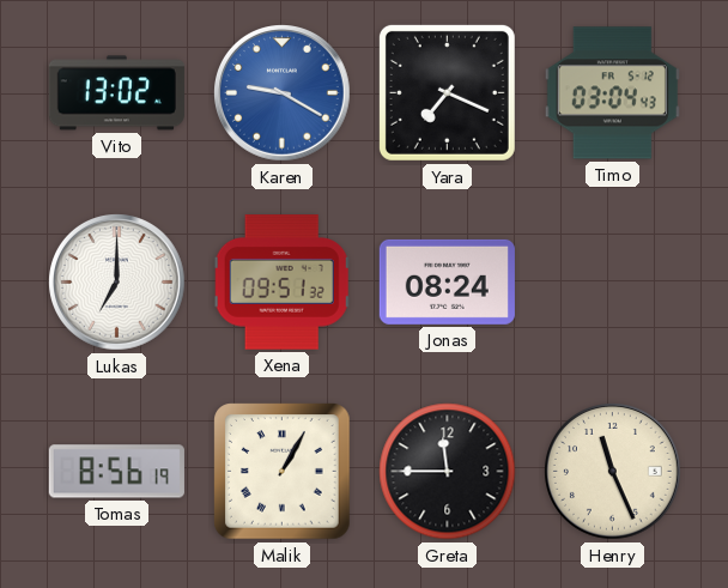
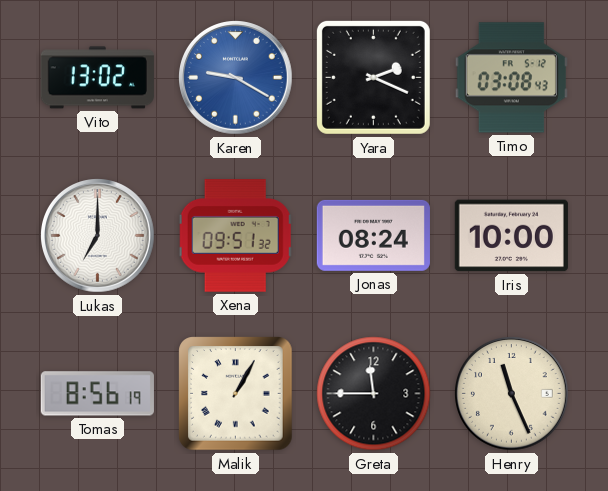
Yara: 7:19 -> 2:19 (373, 77)
Timo: 03:04 -> 03:08 (511, 78)
Iris: none -> 10:00 (511, 236)
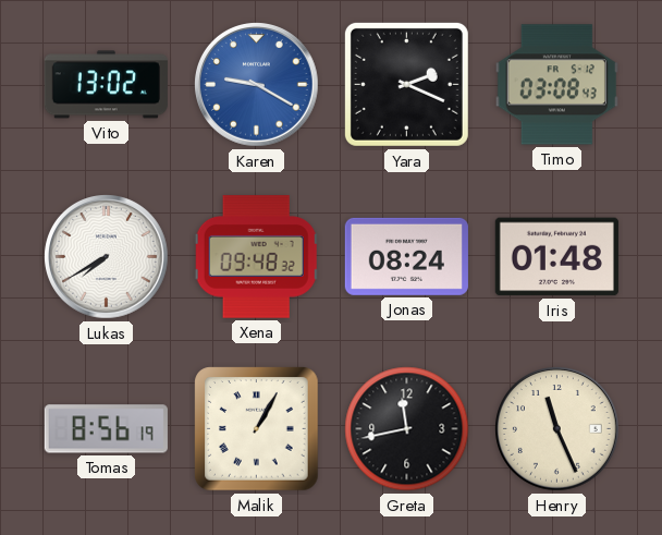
Lukas: 7:00 -> 7:40 (107, 257)
Xena: 09:51 -> 09:48 (257, 257)
Iris: 10:00 -> 01:48 (556, 257)
Greta: 11:45 -> 11:43 (407, 429)
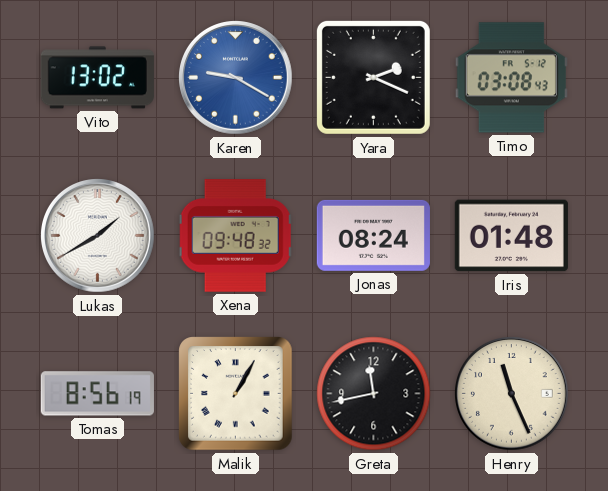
Lukas: 7:40 -> 1:40 (98, 236)
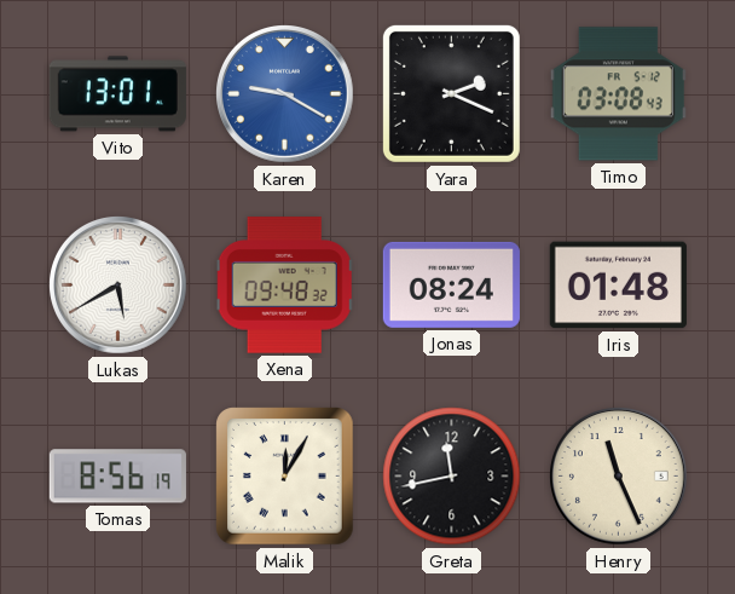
Vito: 13:02 -> 13:01 (117, 94)
Lukas: 1:40 -> 5:40 (118, 286)
Malik: 1:05 -> 12:05 (285, 477)
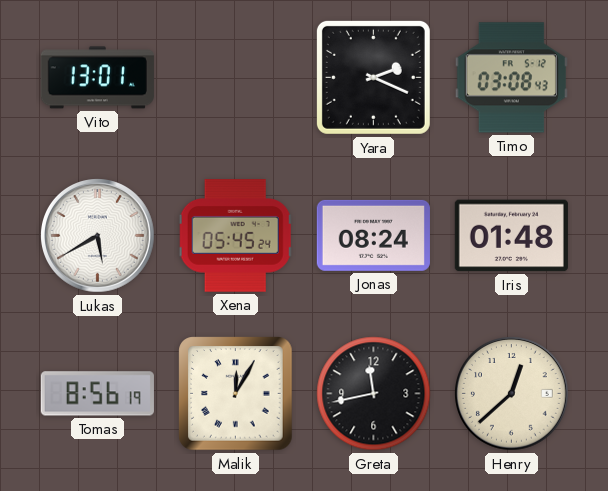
Karen: 9:20 -> none (285, 94)
Xena: 09:48 -> 05:45 (236, 236)
Henry: 11:26 -> 12:38 (512, 394)
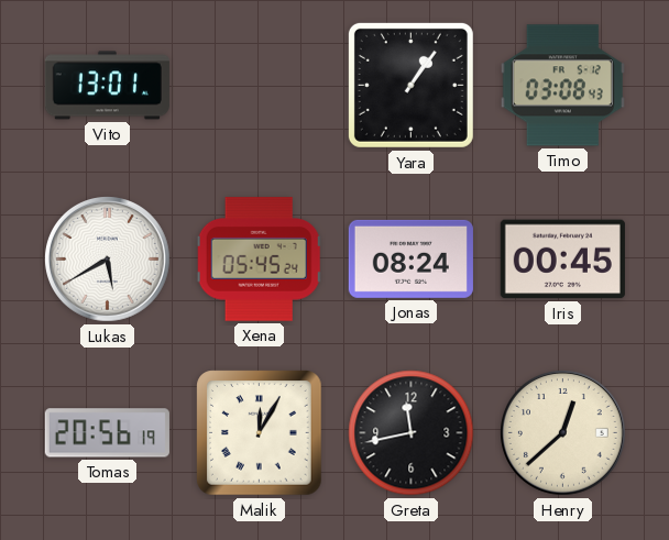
Yara: 2:19 -> 1:06 (410, 85)
Iris: 01:48 -> 00:45 (562, 260)
Tomas: 8:56 -> 20:56 (107, 433)
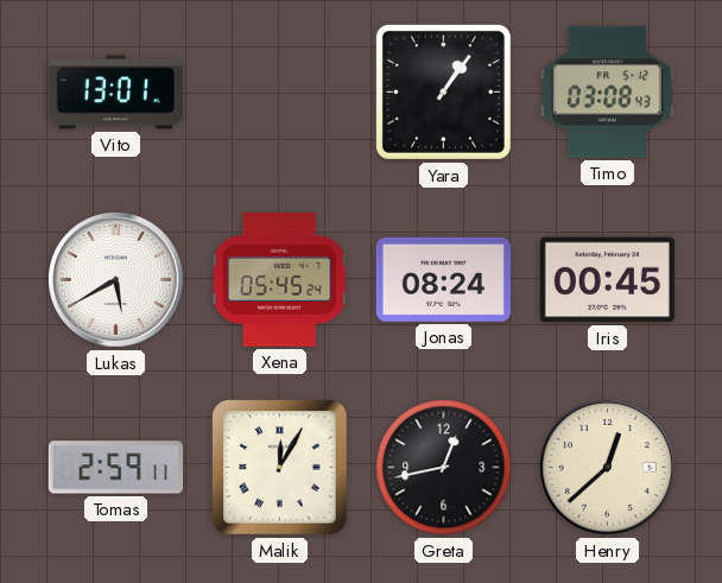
Tomas: 20:56 -> 2:59 (115, 468)
Greta: 11:43 -> 12:43 (444, 468)
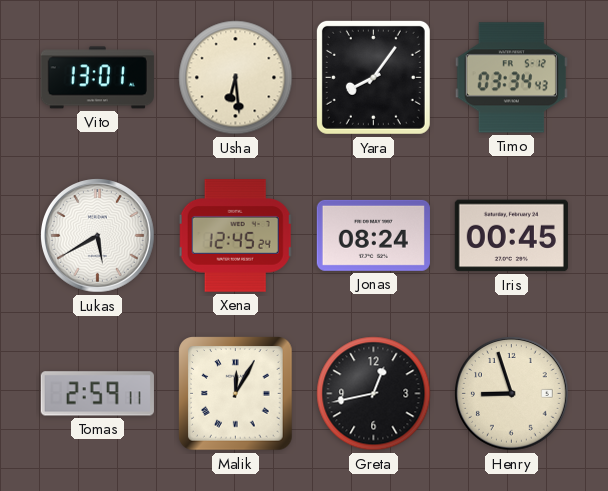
Usha: none -> 6:29 (236, 78)
Yara: 1:06 -> 8:06 (373, 77)
Timo: 03:08 -> 03:34 (511, 78)
Xena: 05:45 -> 12:45 (236, 236)
Henry: 12:38 -> 8:57 (512, 394)
